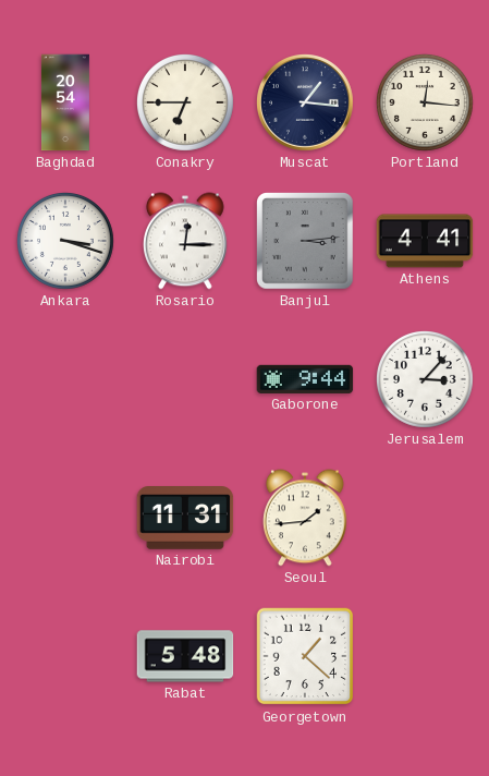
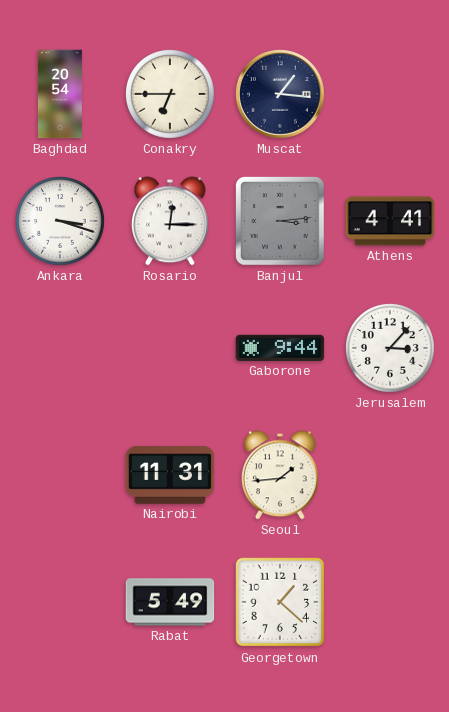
Portland: 12:16 -> none (426, 104)
Rabat: 5:48 -> 5:49 (170, 602)
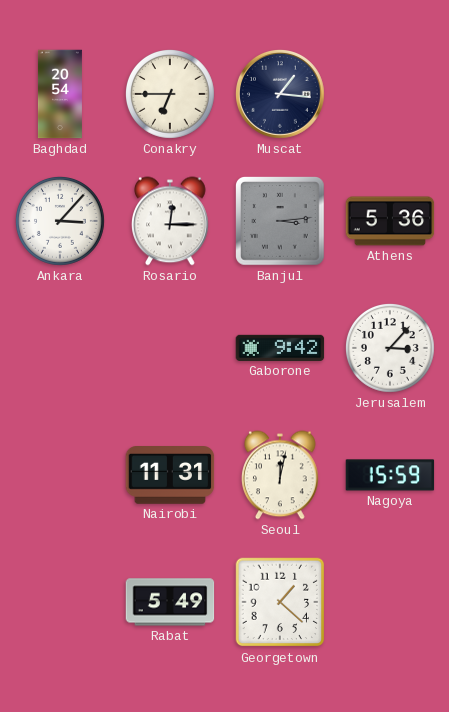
Ankara: 3:18 -> 3:07 (61, 222)
Athens: 4:41 -> 5:36 (390, 221)
Gaborone: 9:44 -> 9:42 (280, 348)
Seoul: 1:44 -> 12:02 (281, 475)
Nagoya: none -> 15:59 (390, 475)
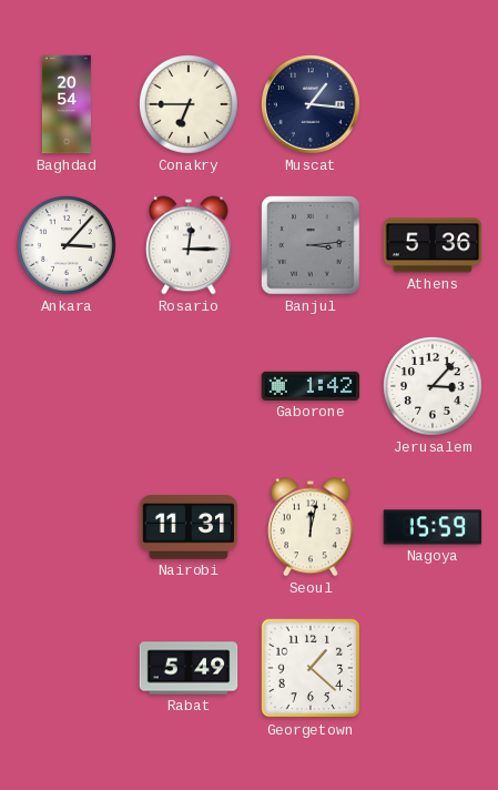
Gaborone: 9:42 -> 1:42 (311, 386)
